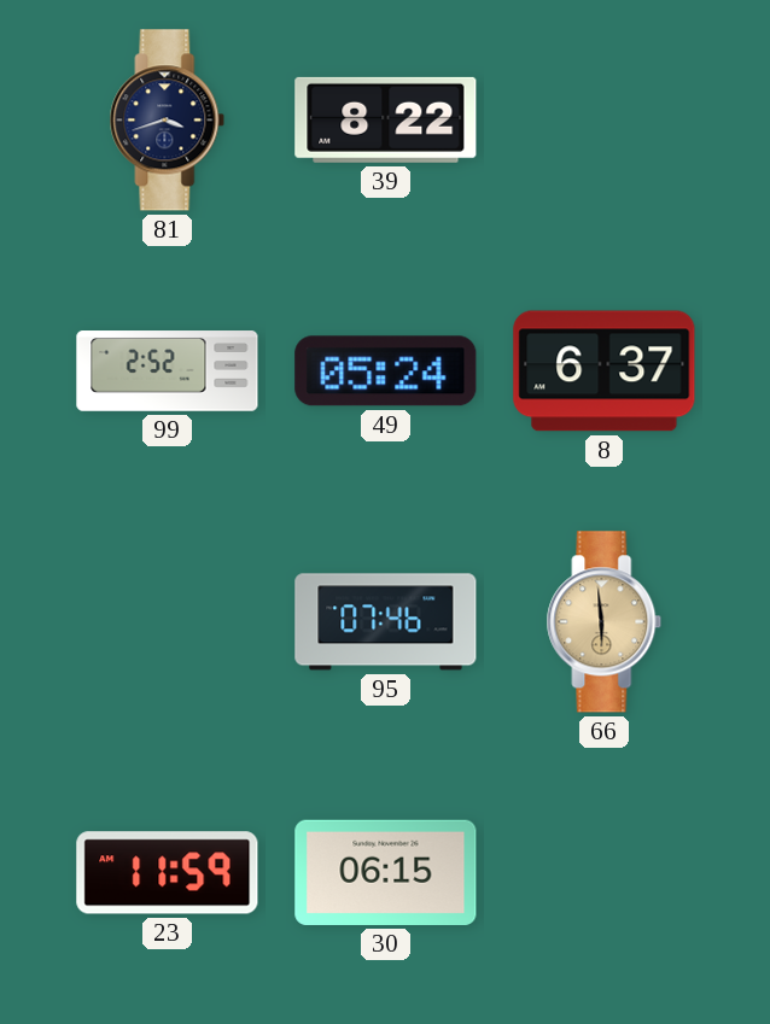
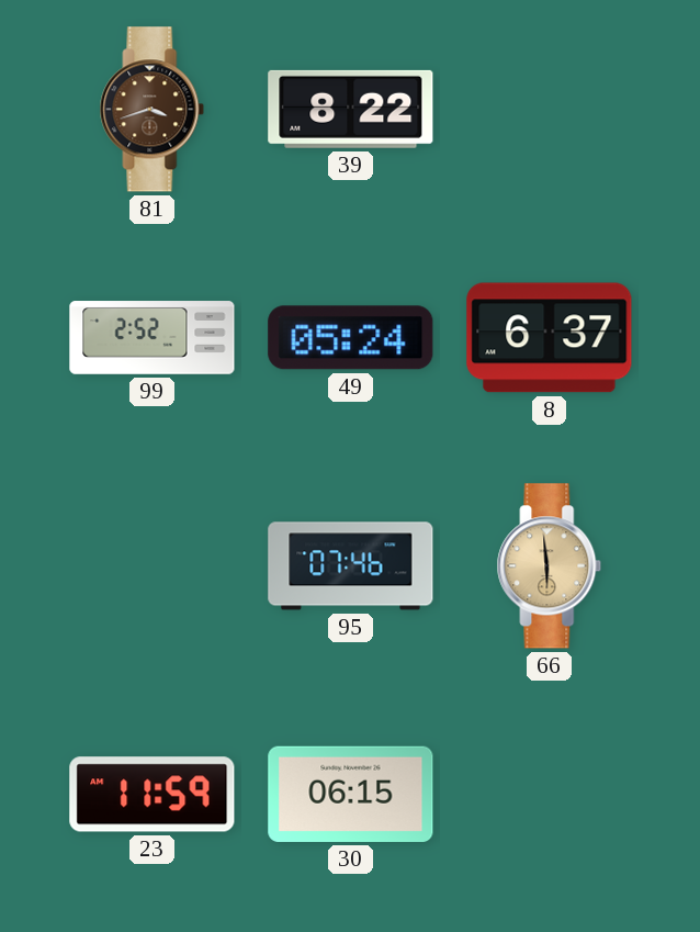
81 dial: navy -> brown (153, 110)
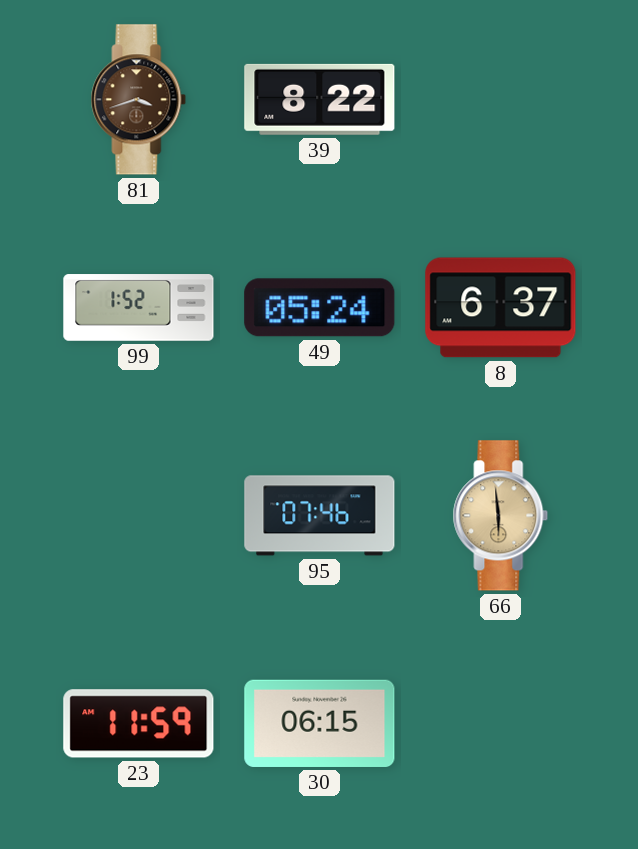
99: 2:52 -> 1:52 (139, 308)
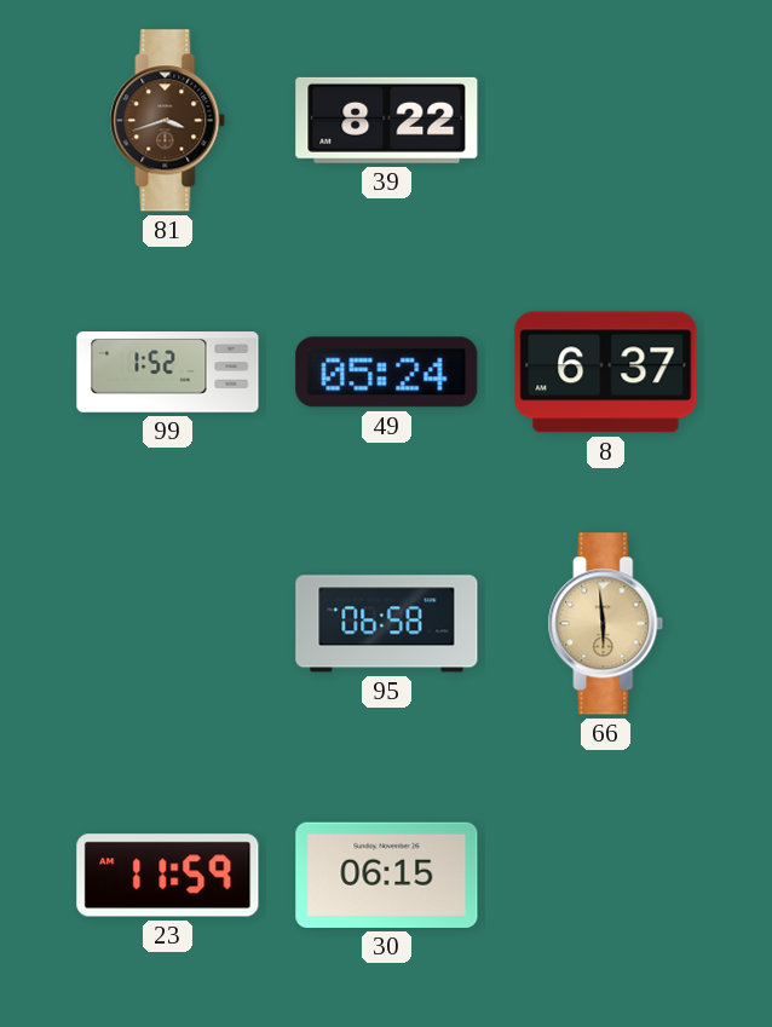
95: 07:46 -> 06:58 (387, 624)
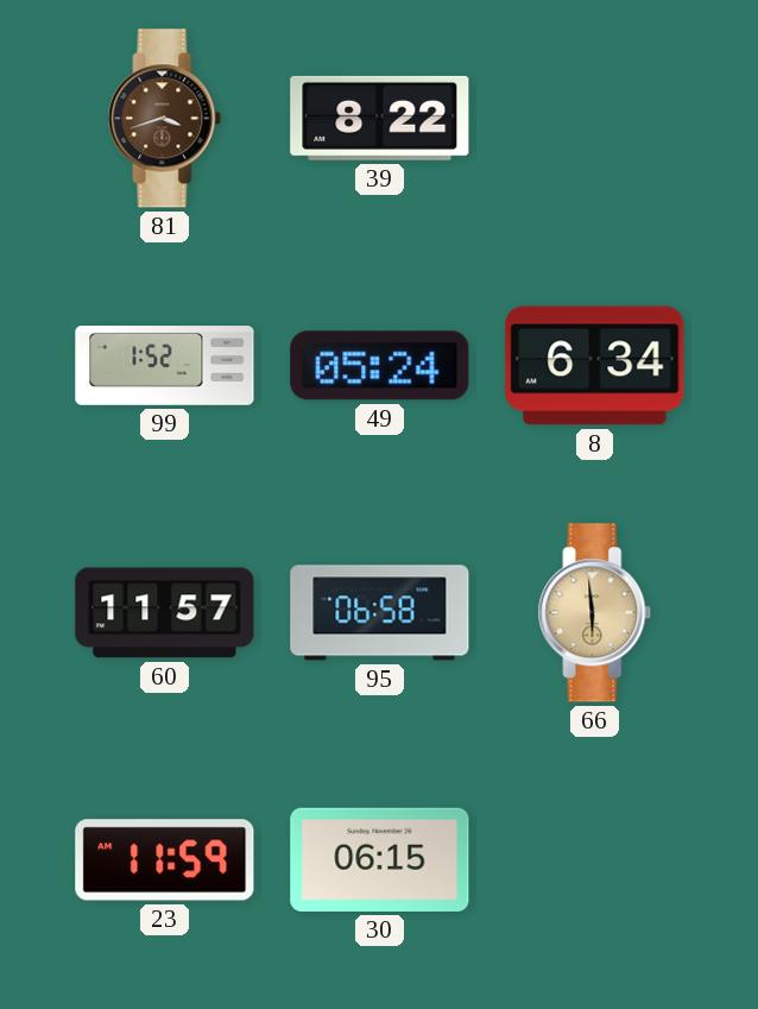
8: 6:37 -> 6:34 (595, 366)
60: none -> 11:57 (165, 613)
